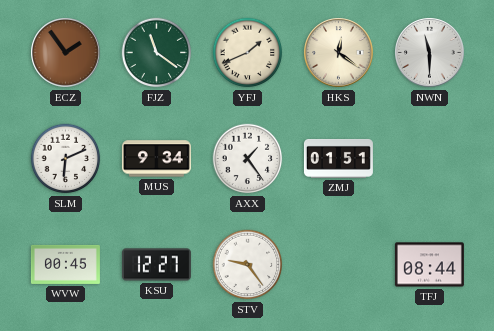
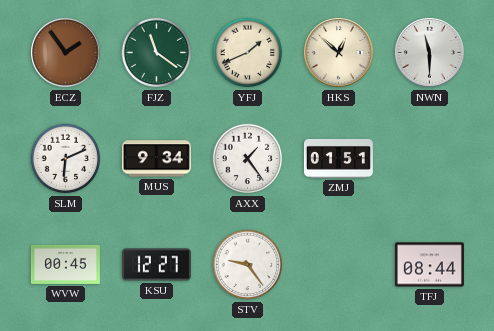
HKS: 12:21 -> 12:52 (339, 53)
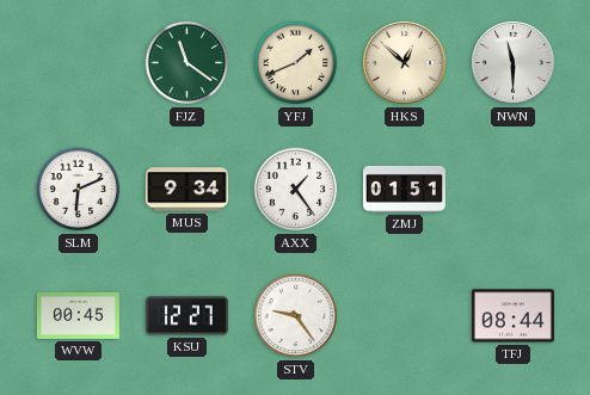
ECZ: 1:54 -> none (66, 53)
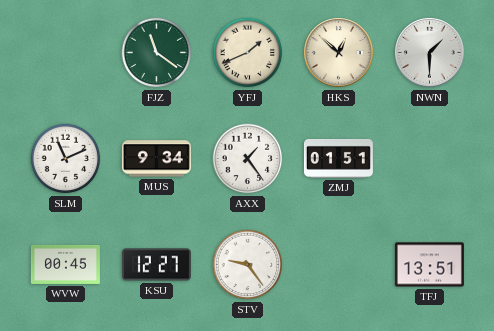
NWN: 11:30 -> 1:30 (430, 53)
SLM: 6:11 -> 11:11 (66, 159)
TFJ: 08:44 -> 13:51 (429, 265)
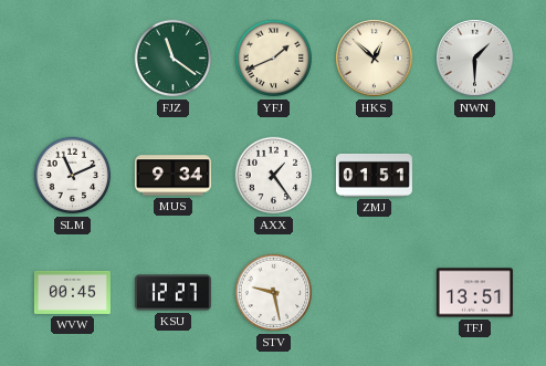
STV: 9:24 -> 9:28 (274, 293)
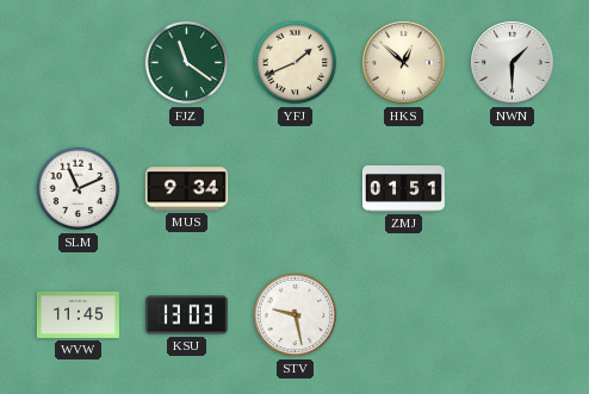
AXX: 1:24 -> none (274, 176)
WVW: 00:45 -> 11:45 (77, 314)
KSU: 12:27 -> 13:03 (186, 315)
TFJ: 13:51 -> none (474, 293)
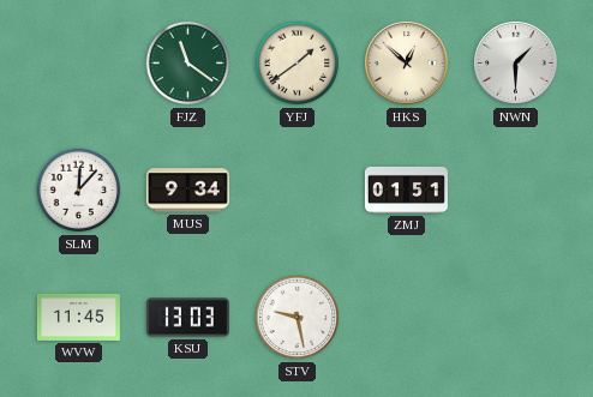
YFJ: 1:41 -> 1:39 (298, 64)
SLM: 11:11 -> 12:07 (79, 191)
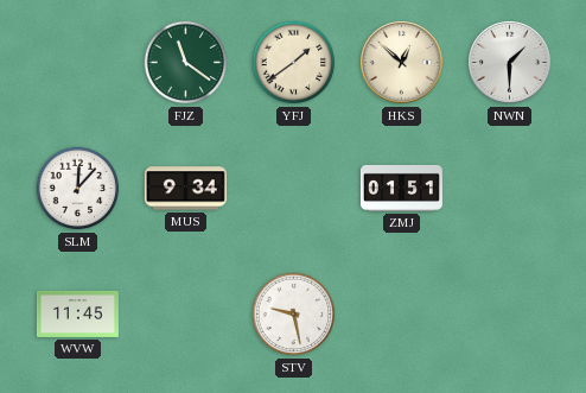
KSU: 13:03 -> none (187, 318)
